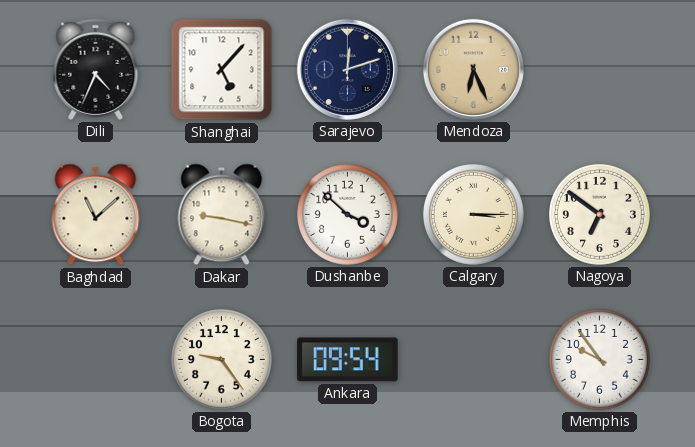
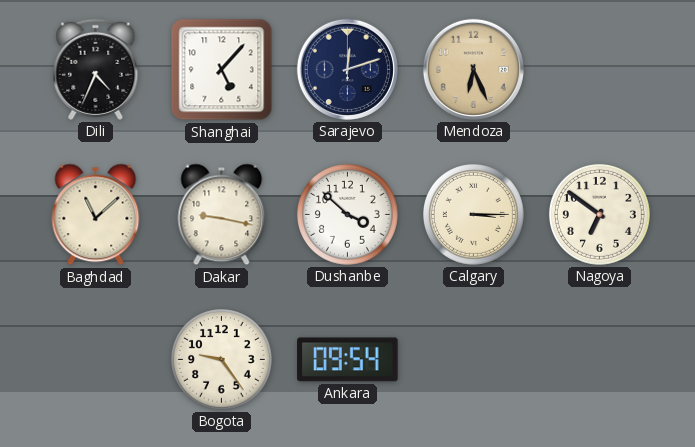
Memphis: 9:54 -> none (599, 359)
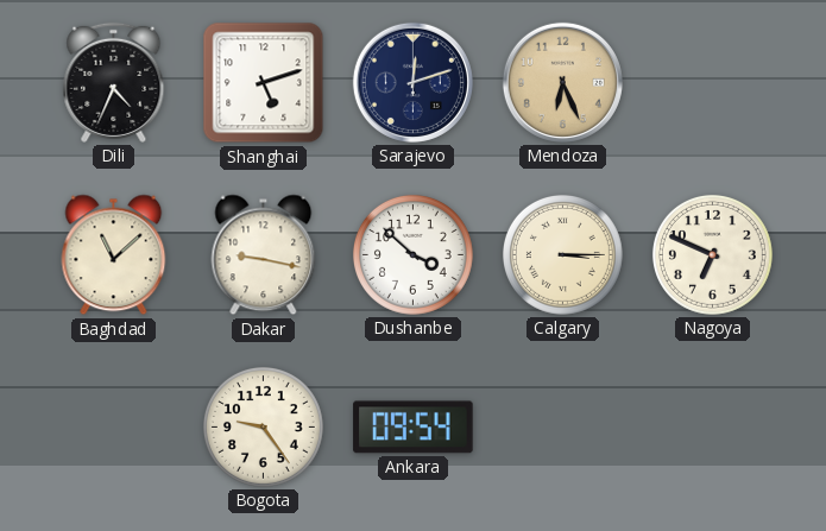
Shanghai: 5:07 -> 5:12 (264, 83)
Nagoya: 6:51 -> 6:49 (712, 254)
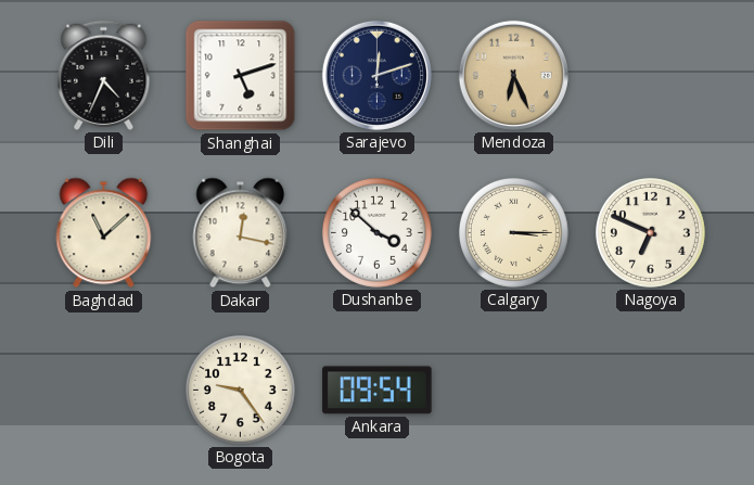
Dakar: 9:17 -> 12:17 (241, 233)
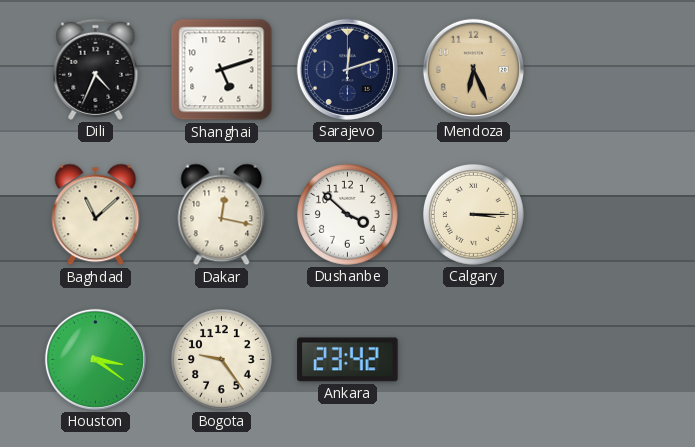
Nagoya: 6:49 -> none (650, 232)
Houston: none -> 3:21 (95, 359)
Ankara: 09:54 -> 23:42 (348, 360)
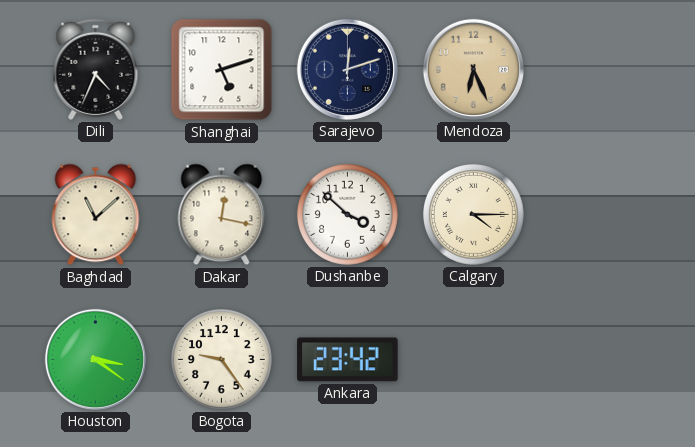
Calgary: 3:15 -> 4:15 (473, 214)
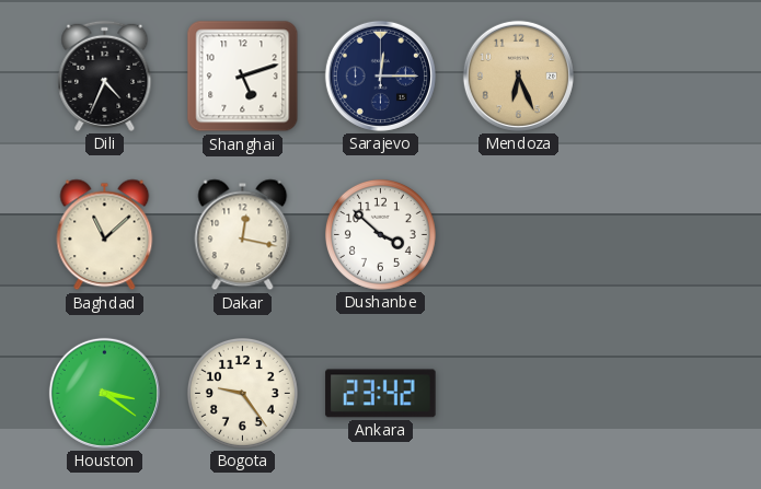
Sarajevo: 12:12 -> 12:15 (380, 75)
Calgary: 4:15 -> none (473, 214)
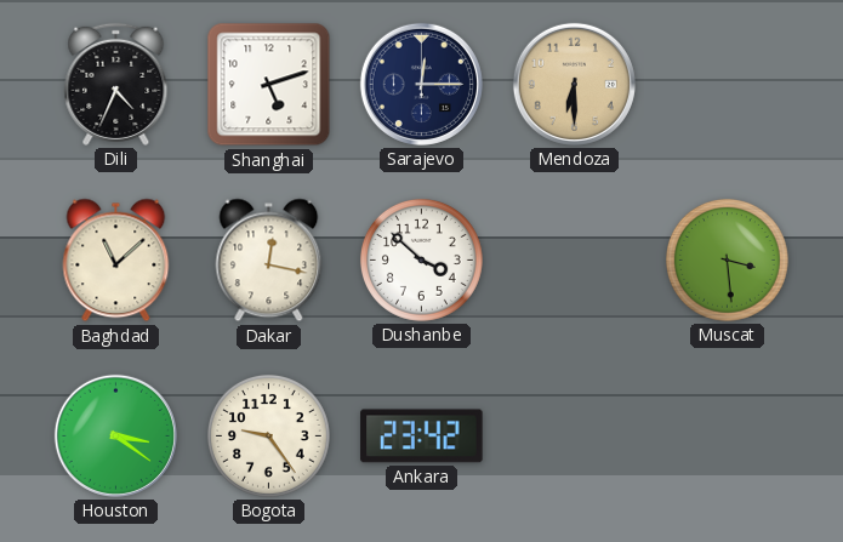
Mendoza: 6:26 -> 6:30 (574, 84)
Muscat: none -> 3:29 (727, 259)
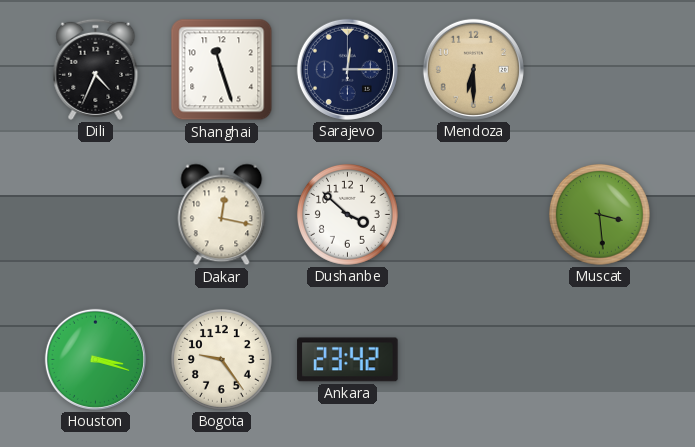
Shanghai: 5:12 -> 11:27 (222, 70)
Baghdad: 11:08 -> none (116, 261)
Houston: 3:21 -> 3:18 (95, 359)
